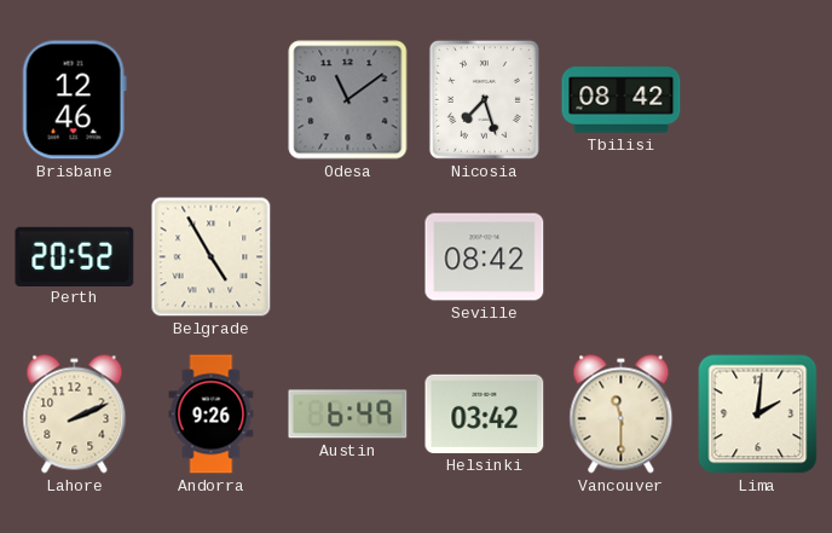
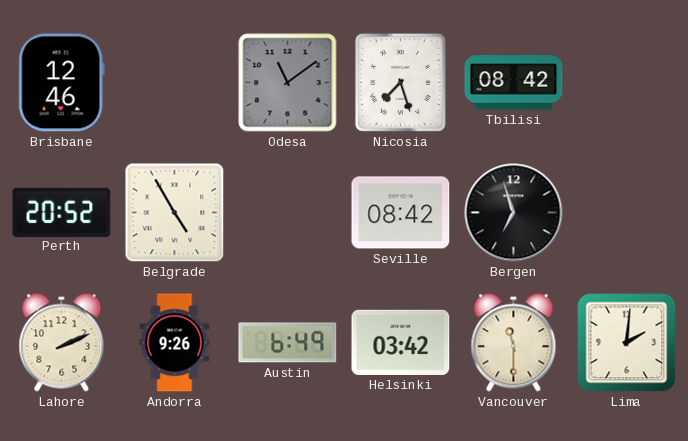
Bergen: none -> 6:57 (514, 213)
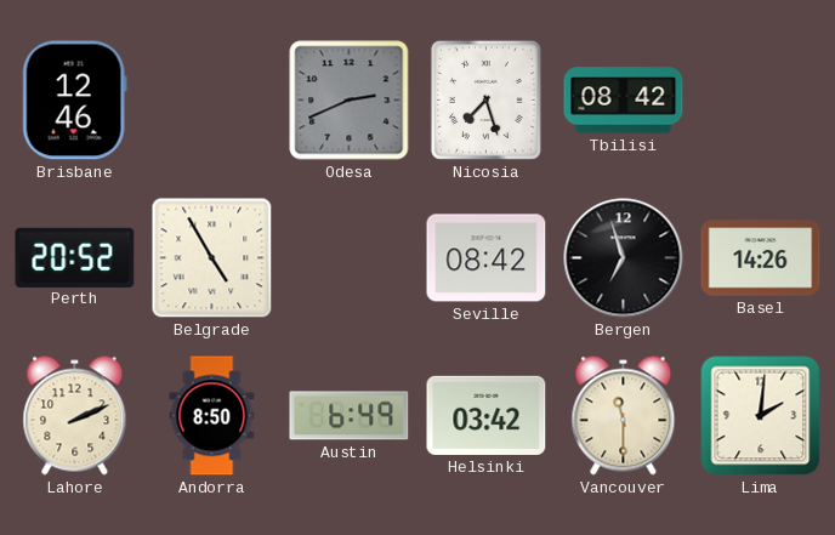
Odesa: 11:09 -> 2:41 (350, 101)
Basel: none -> 14:26 (761, 258)
Andorra: 9:26 -> 8:50 (212, 416)
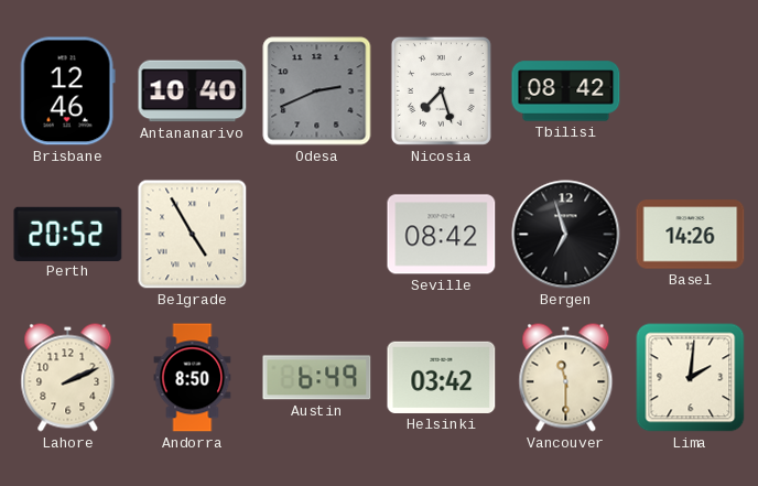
Antananarivo: none -> 10:40 (193, 91)
